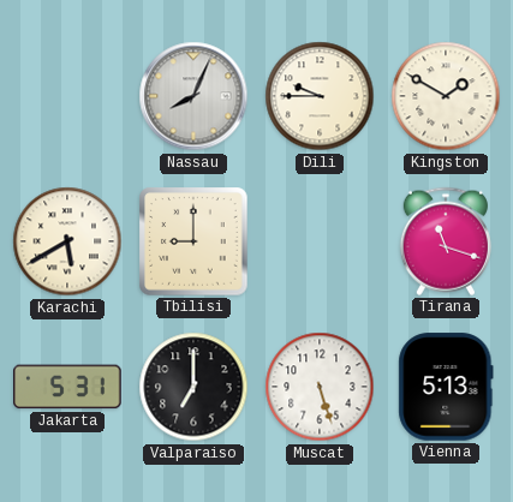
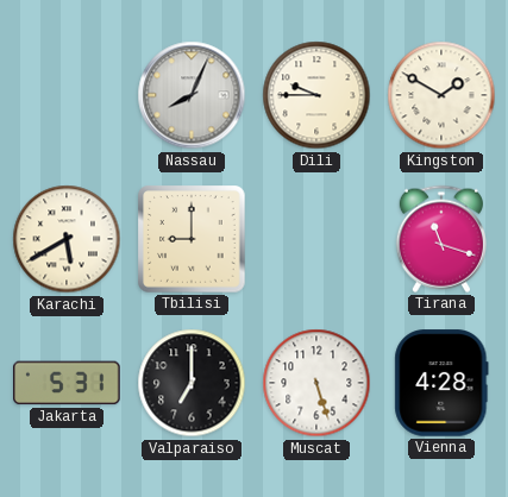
Vienna: 5:13 -> 4:28 (441, 383)
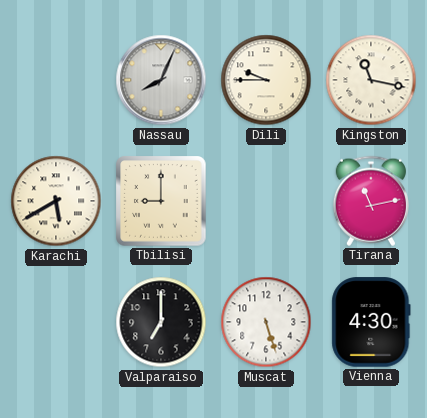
Kingston: 1:50 -> 11:17 (371, 80)
Tirana: 11:18 -> 11:13 (371, 201)
Jakarta: 5:31 -> none (67, 383)
Vienna: 4:28 -> 4:30 (371, 322)
